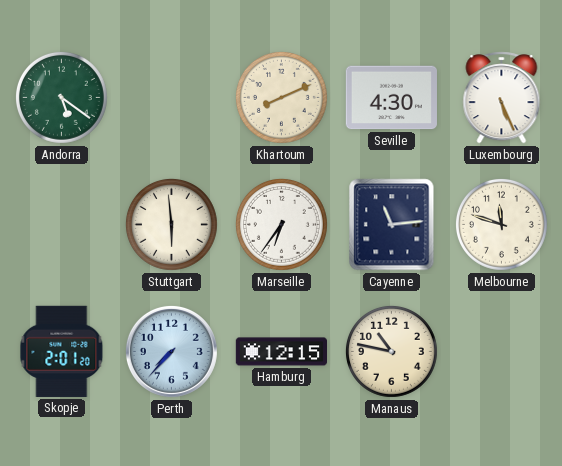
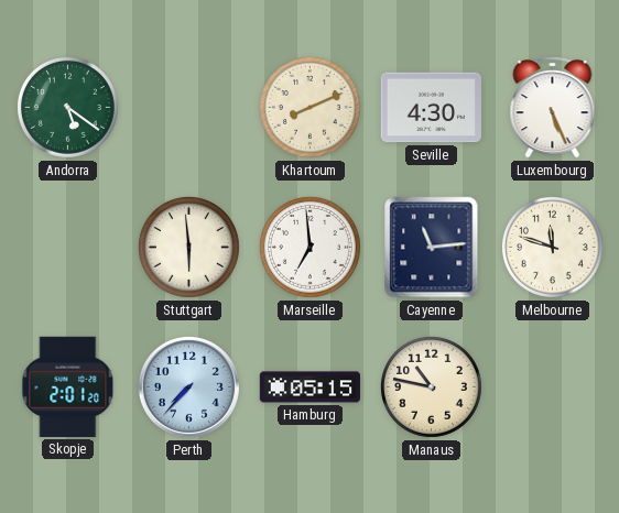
Marseille: 6:36 -> 6:59 (309, 247)
Hamburg: 12:15 -> 05:15 (309, 388)
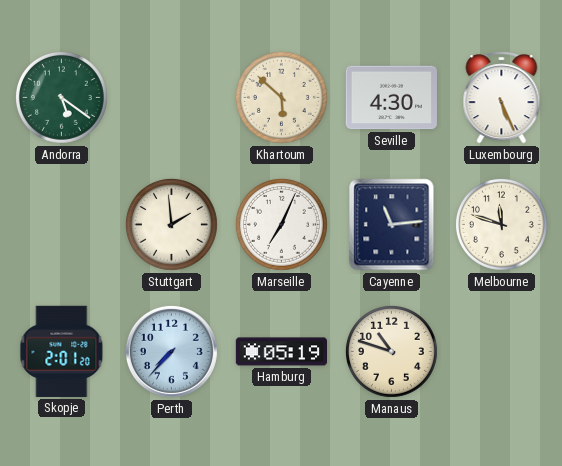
Khartoum: 8:11 -> 5:52 (281, 97)
Stuttgart: 5:59 -> 1:59 (171, 224)
Marseille: 6:59 -> 7:04 (281, 224)
Hamburg: 05:15 -> 05:19 (281, 352)
Manaus: 10:47 -> 10:48 (391, 351)
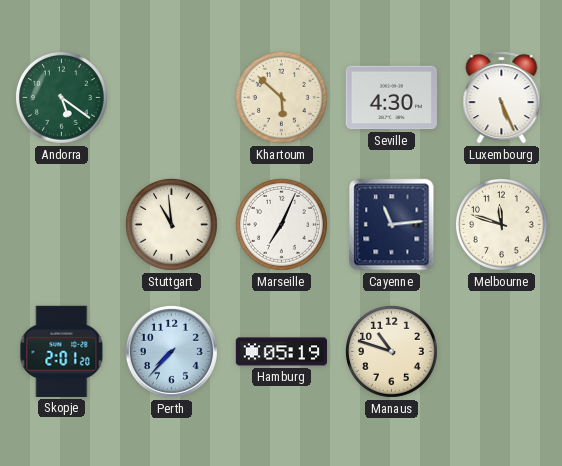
Stuttgart: 1:59 -> 10:59 (171, 224)
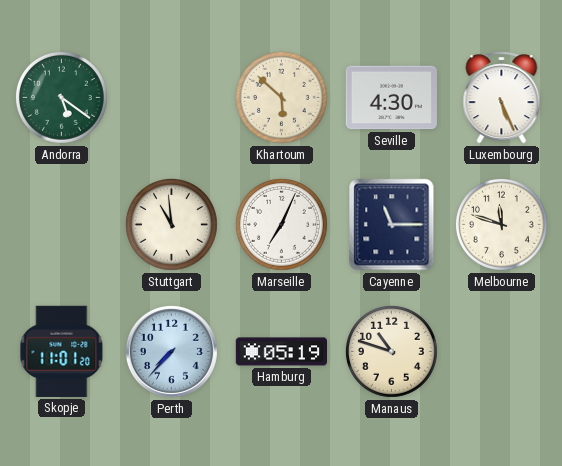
Cayenne: 11:14 -> 11:15 (392, 225)
Skopje: 2:01 -> 11:01 (62, 351)
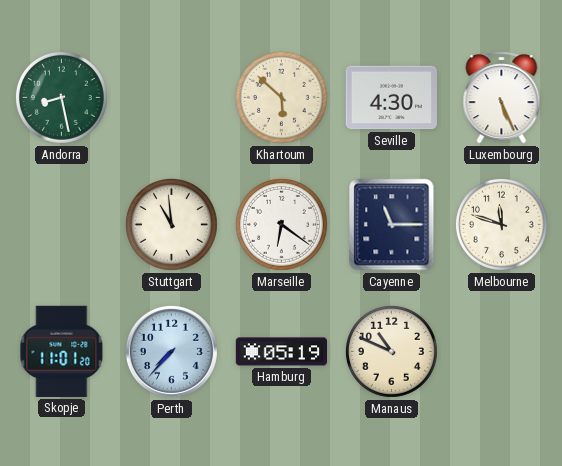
Andorra: 5:21 -> 8:28 (61, 97)
Marseille: 7:04 -> 6:21 (281, 224)
Manaus: 10:48 -> 10:49 (391, 351)
